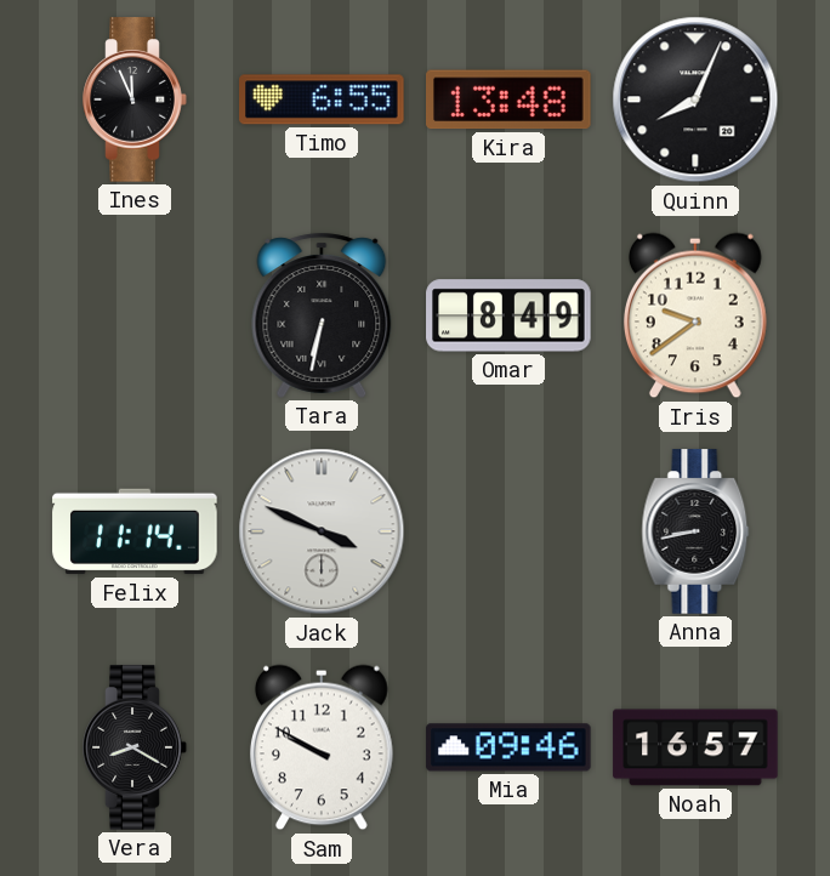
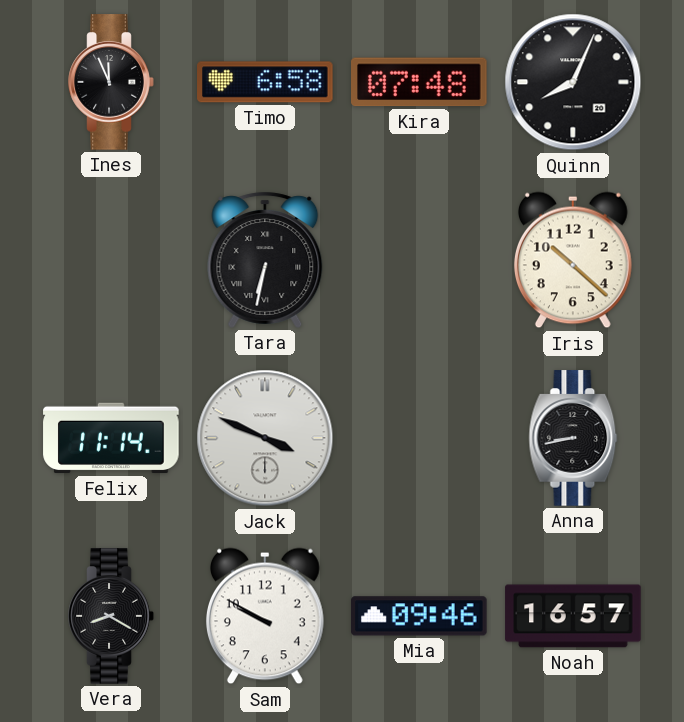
Timo: 6:55 -> 6:58 (265, 82)
Kira: 13:48 -> 07:48 (420, 82)
Omar: 8:49 -> none (508, 315)
Iris: 9:39 -> 10:22 (573, 260)
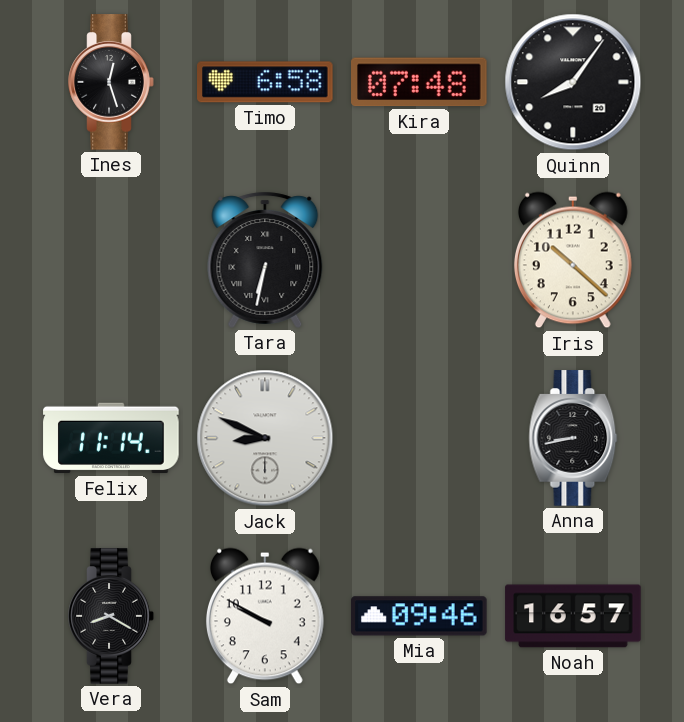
Ines: 11:56 -> 12:27 (111, 82)
Quinn: 8:04 -> 8:06 (573, 82)
Jack: 3:49 -> 8:49 (265, 438)
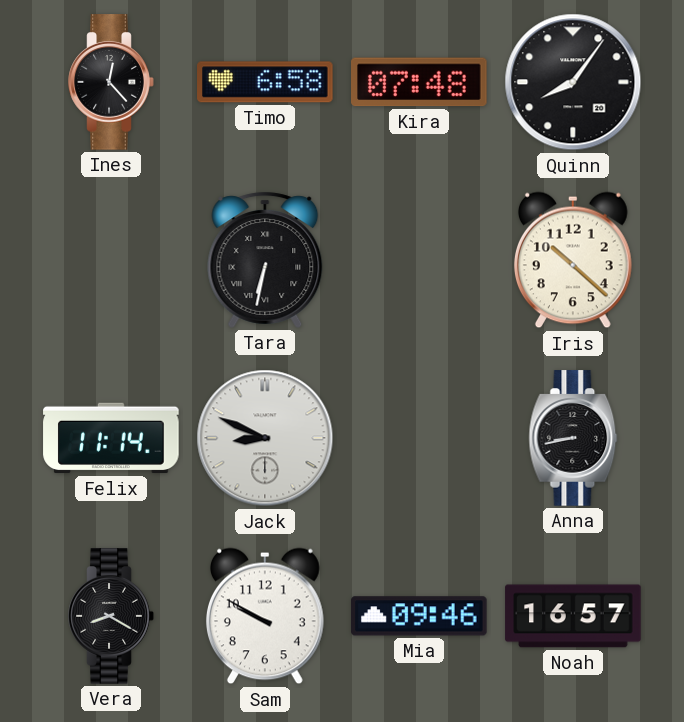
Ines: 12:27 -> 12:23 (111, 82)
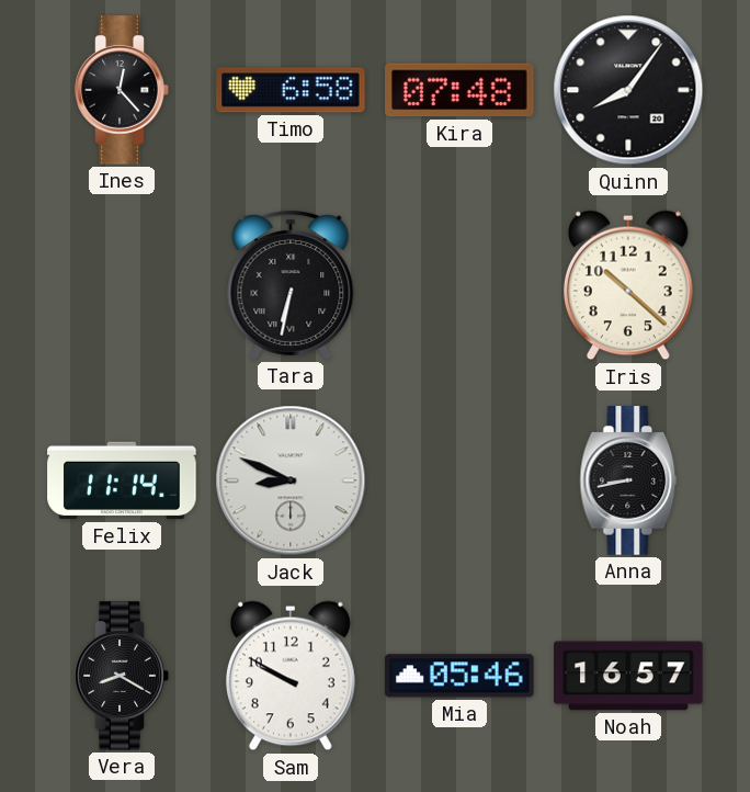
Mia: 09:46 -> 05:46 (459, 676)
